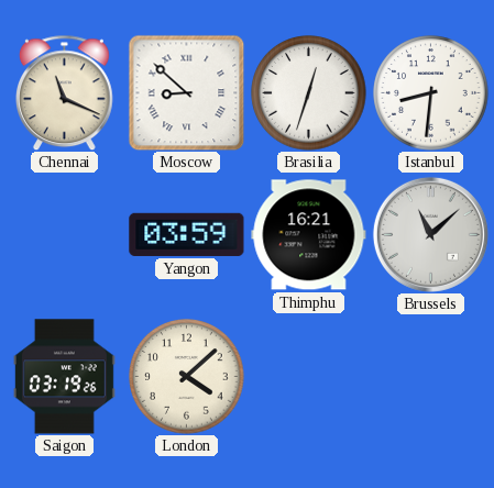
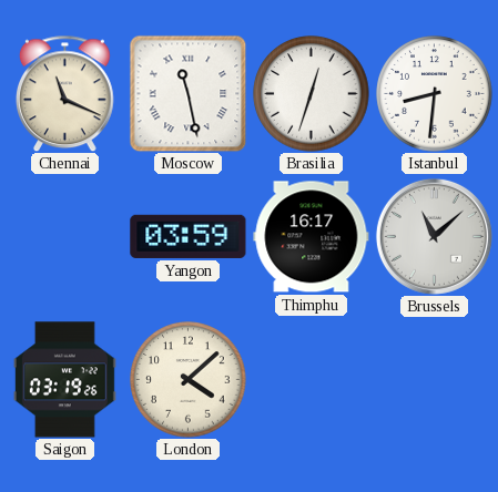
Moscow: 8:52 -> 11:28 (187, 93)
Thimphu: 16:21 -> 16:17 (312, 237)
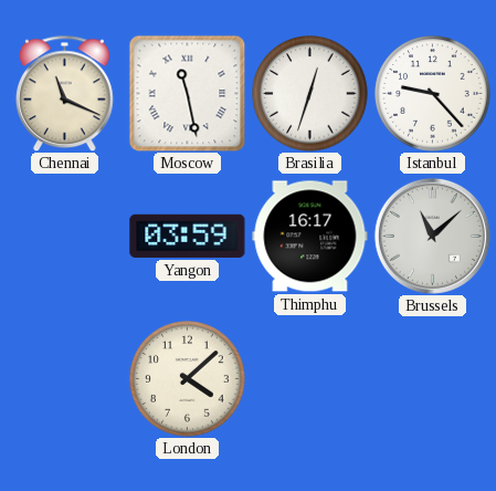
Istanbul: 8:31 -> 9:23 (433, 94)
Saigon: 03:19 -> none (64, 380)
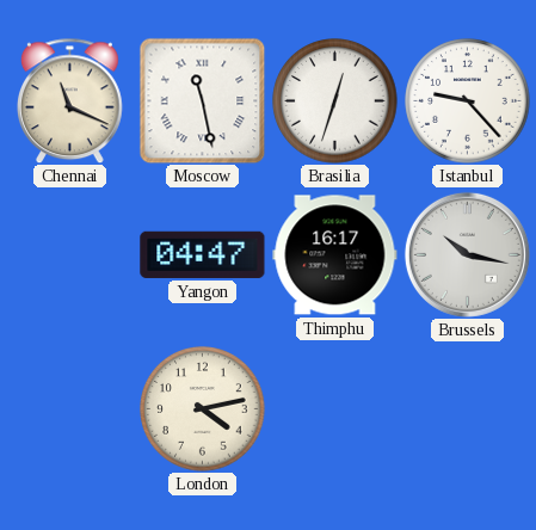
Yangon: 03:59 -> 04:47 (203, 254)
Brussels: 11:08 -> 10:17 (467, 254)
London: 4:08 -> 4:13 (203, 409)
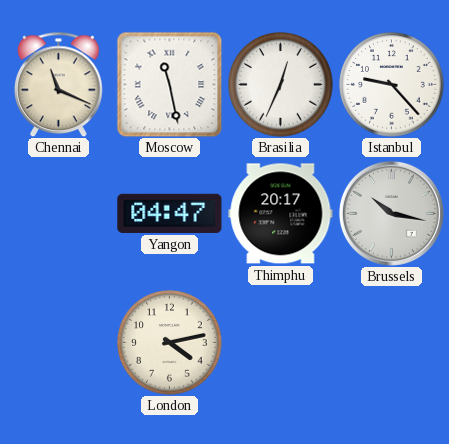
Brasilia: 12:33 -> 12:34 (281, 85)
Thimphu: 16:17 -> 20:17 (281, 214)
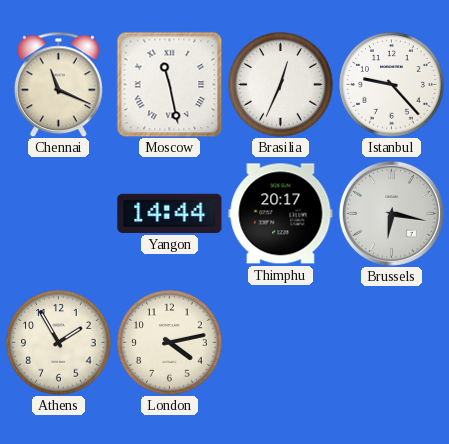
Yangon: 04:47 -> 14:44 (170, 213)
Brussels: 10:17 -> 6:17 (391, 213)
Athens: none -> 1:55 (59, 343)
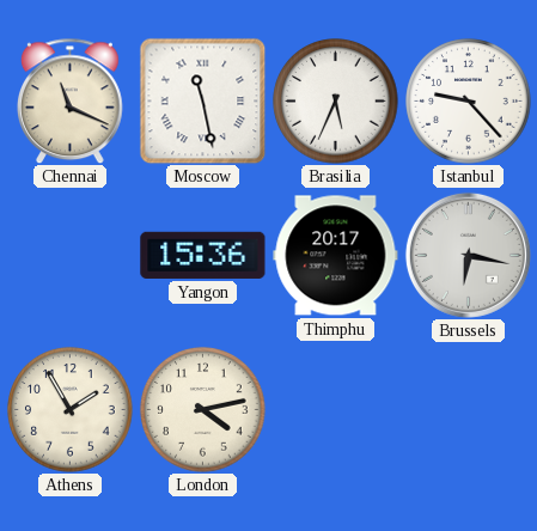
Brasilia: 12:34 -> 5:34 (336, 102)
Yangon: 14:44 -> 15:36 (203, 255)
